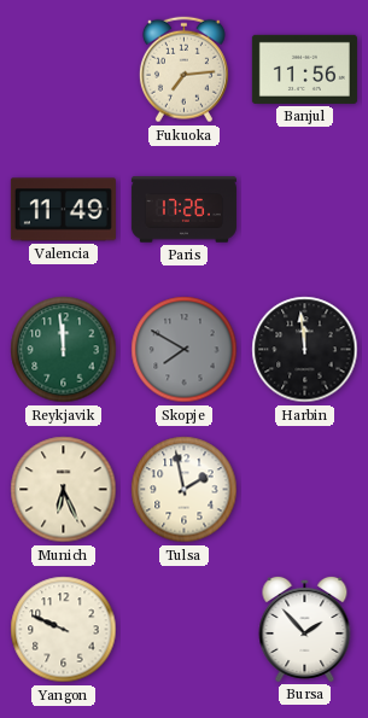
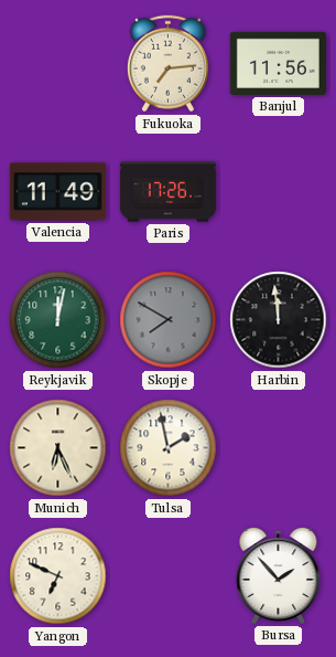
Reykjavik: 11:59 -> 12:02 (58, 320)
Yangon: 9:49 -> 6:49 (58, 576)
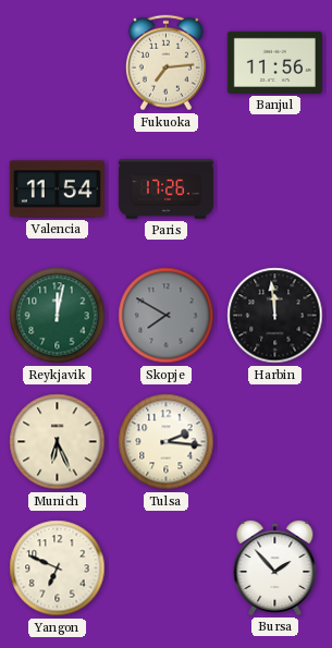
Valencia: 11:49 -> 11:54 (57, 189)
Tulsa: 1:58 -> 2:16 (167, 442)
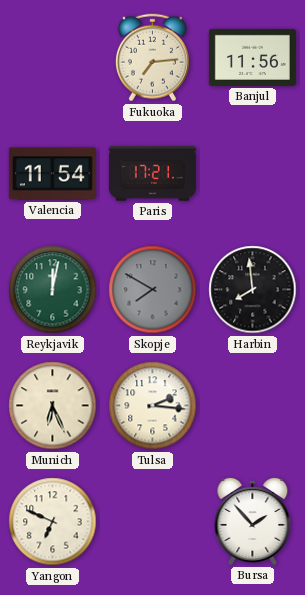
Paris: 17:26 -> 17:21 (152, 174)
Harbin: 11:59 -> 7:59 (253, 290)
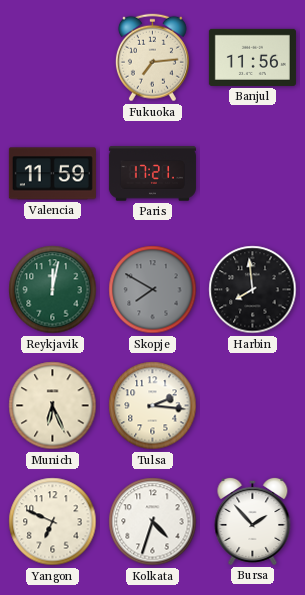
Valencia: 11:54 -> 11:59 (52, 174)
Kolkata: none -> 4:33 (153, 522)
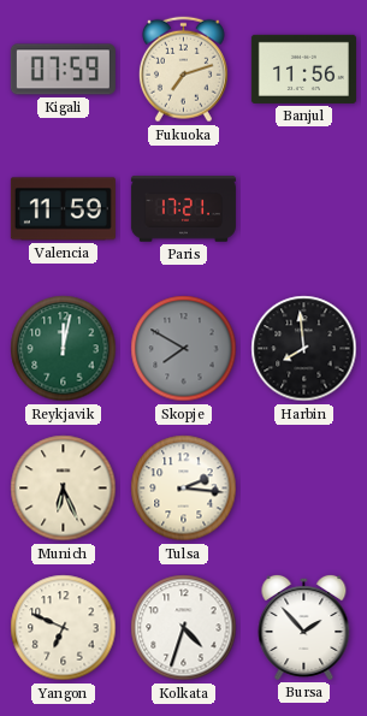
Kigali: none -> 07:59 (63, 70)
Fukuoka: 7:14 -> 7:12 (183, 70)
